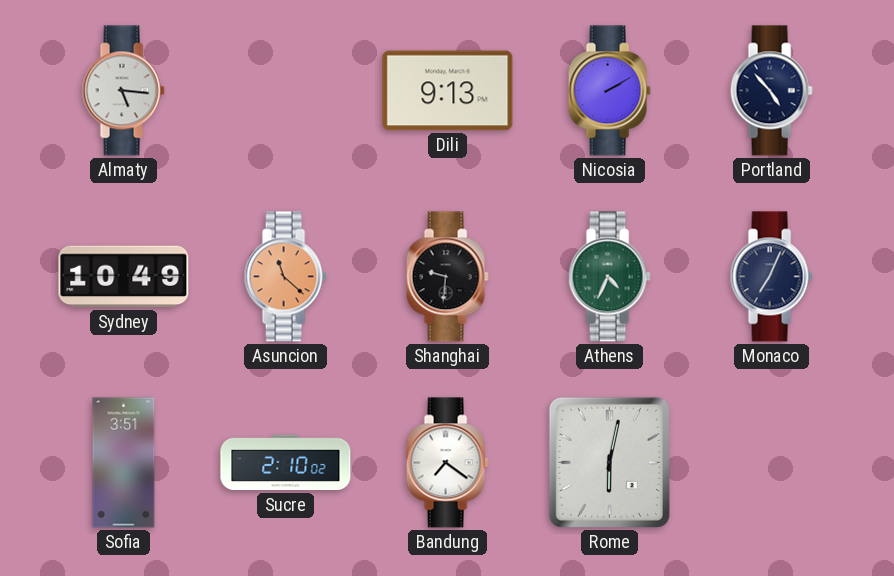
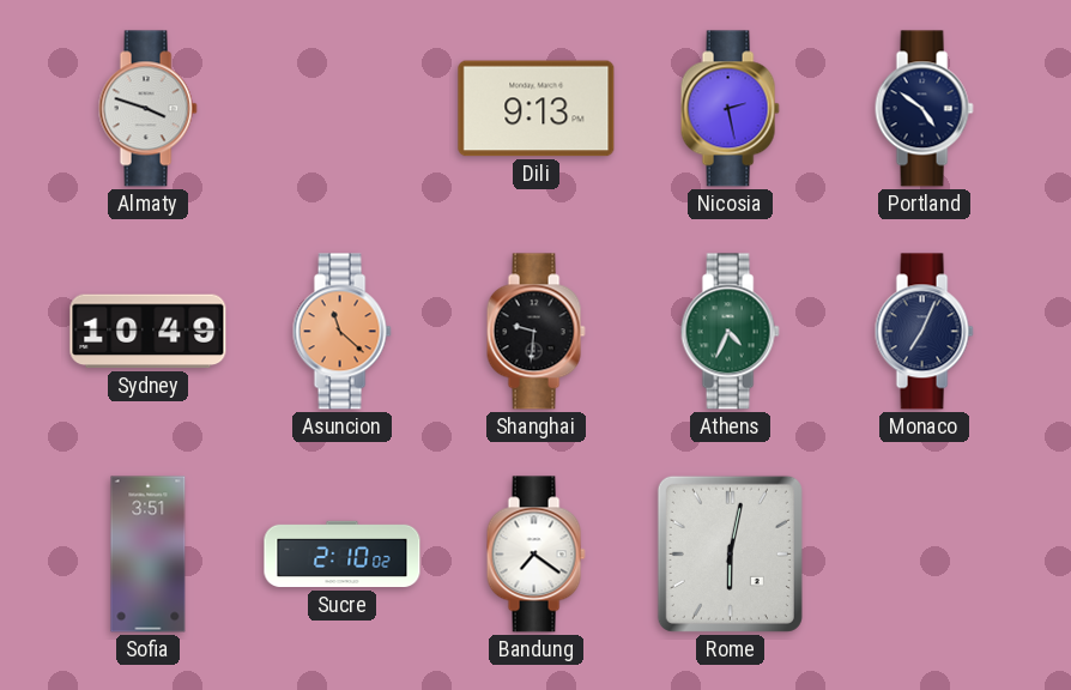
Almaty: 5:16 -> 3:48 (147, 109)
Nicosia: 2:10 -> 2:28 (730, 109)
Portland: 4:53 -> 4:51 (924, 109)
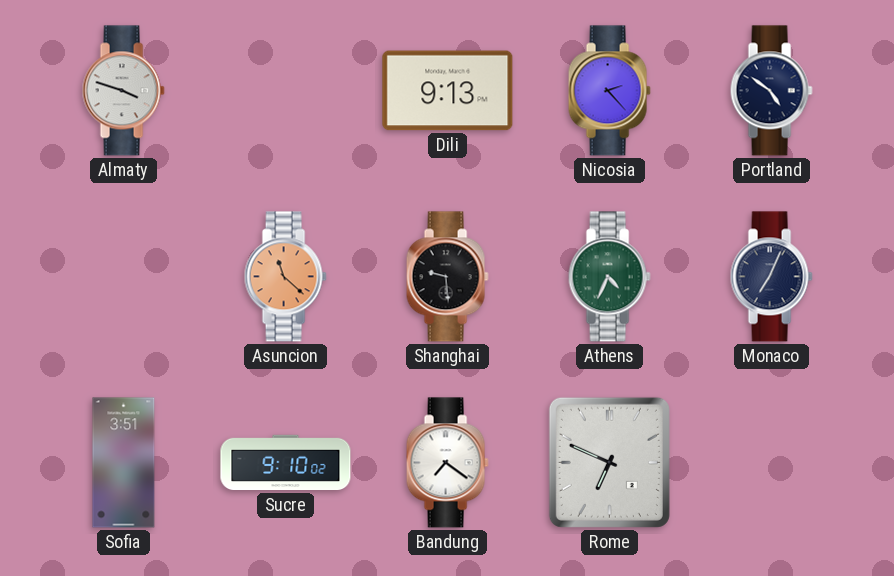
Nicosia: 2:28 -> 2:23 (609, 91)
Sydney: 10:49 -> none (149, 332)
Shanghai: 9:31 -> 9:29 (447, 277)
Sucre: 2:10 -> 9:10 (286, 463)
Rome: 6:02 -> 6:49 (609, 462)
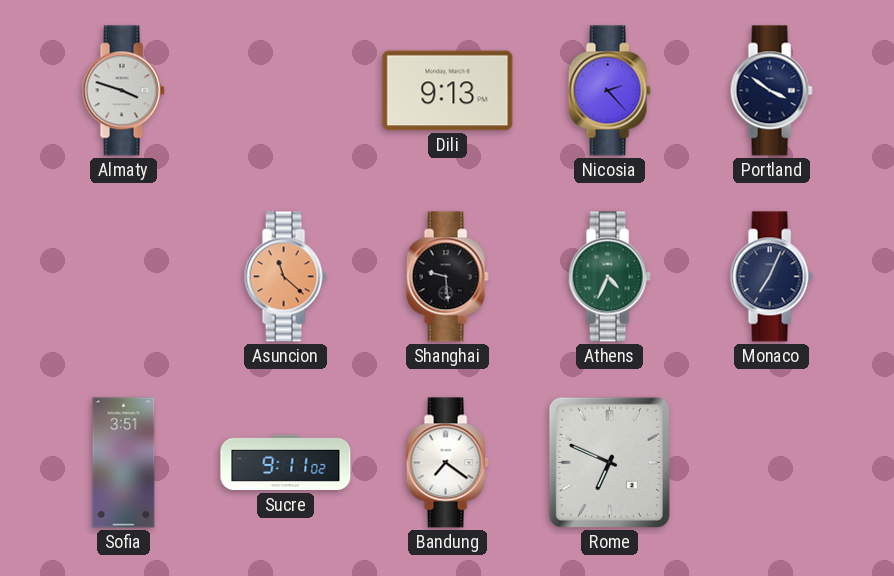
Portland: 4:51 -> 3:51 (771, 91)
Sucre: 9:10 -> 9:11 (286, 463)
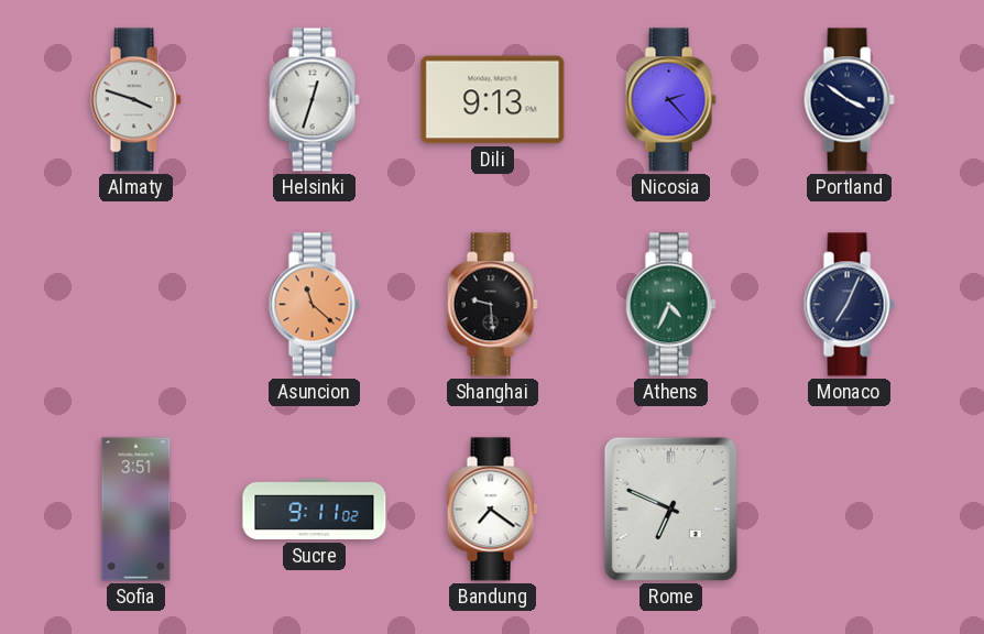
Helsinki: none -> 12:33 (314, 100)
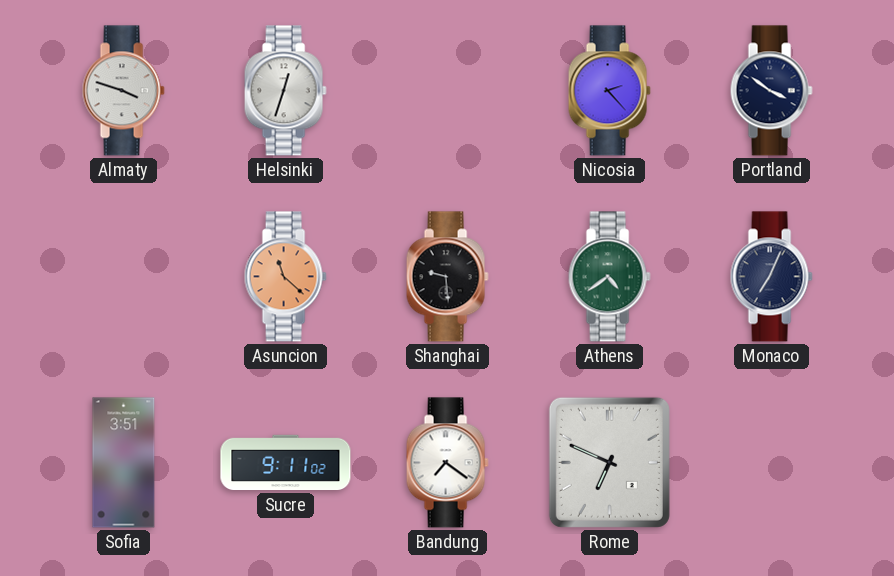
Dili: 9:13 -> none (493, 100)
Athens: 4:34 -> 4:39 (609, 277)
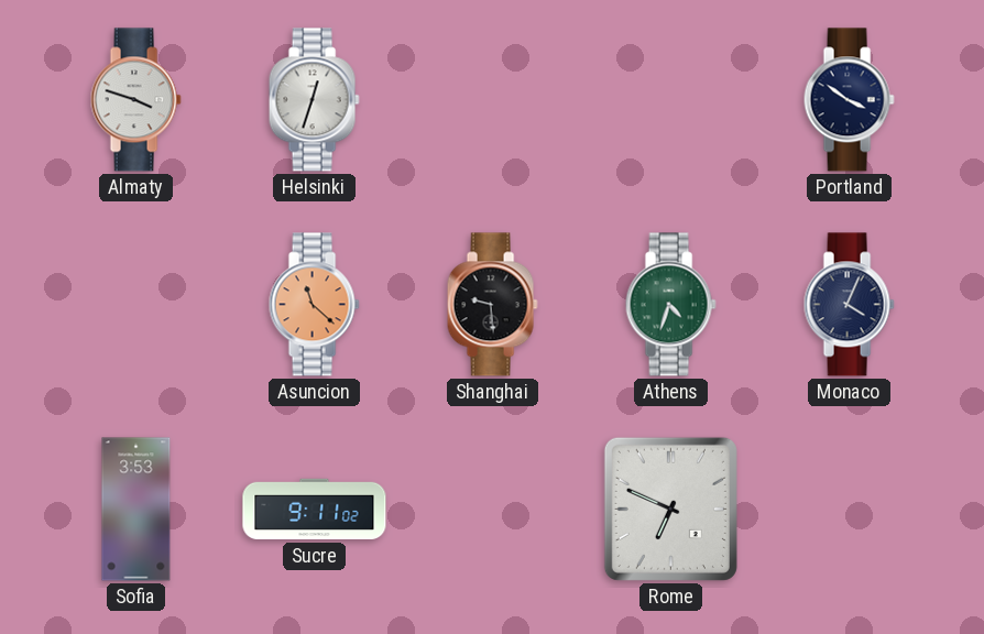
Nicosia: 2:23 -> none (609, 91)
Athens: 4:39 -> 4:33 (670, 305)
Monaco: 7:04 -> 4:04 (849, 305)
Sofia: 3:51 -> 3:53 (136, 510)
Bandung: 7:21 -> none (447, 463)
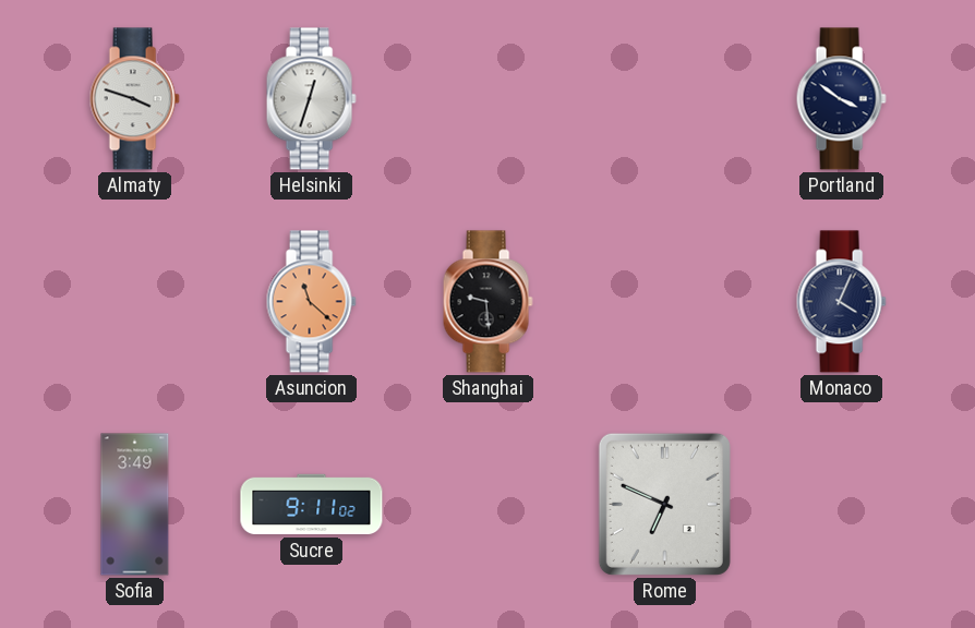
Athens: 4:33 -> none (670, 305)
Sofia: 3:53 -> 3:49 (135, 505)
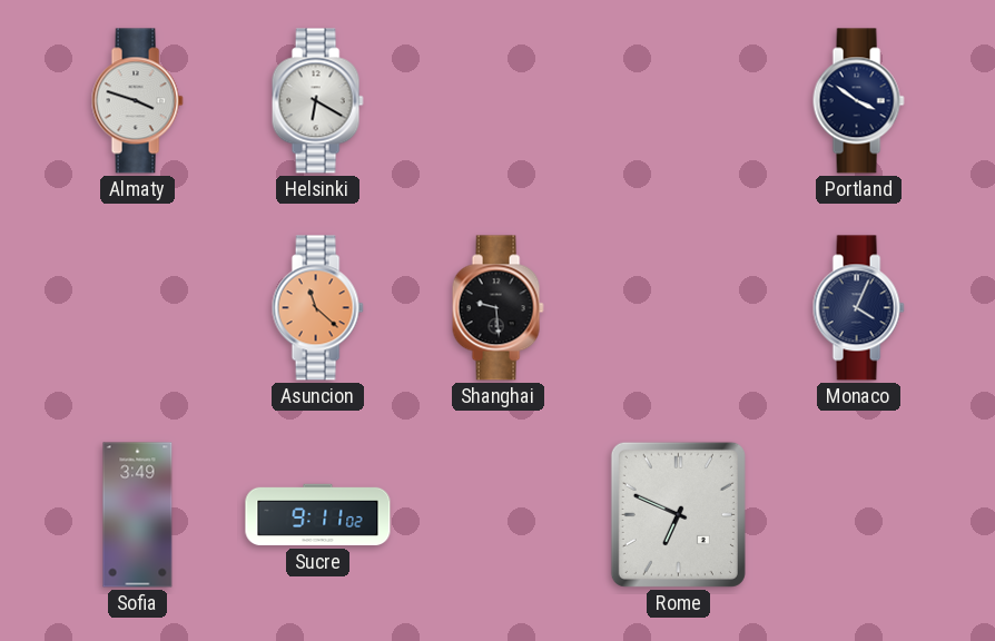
Helsinki: 12:33 -> 6:20 (317, 101)
